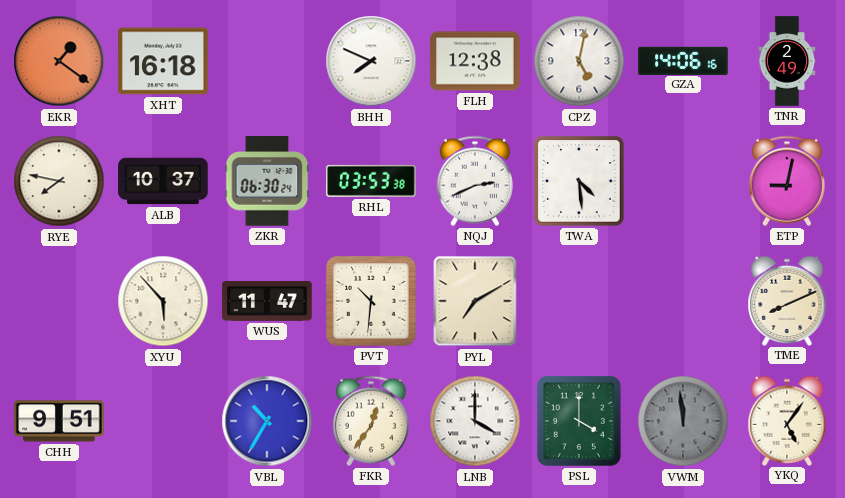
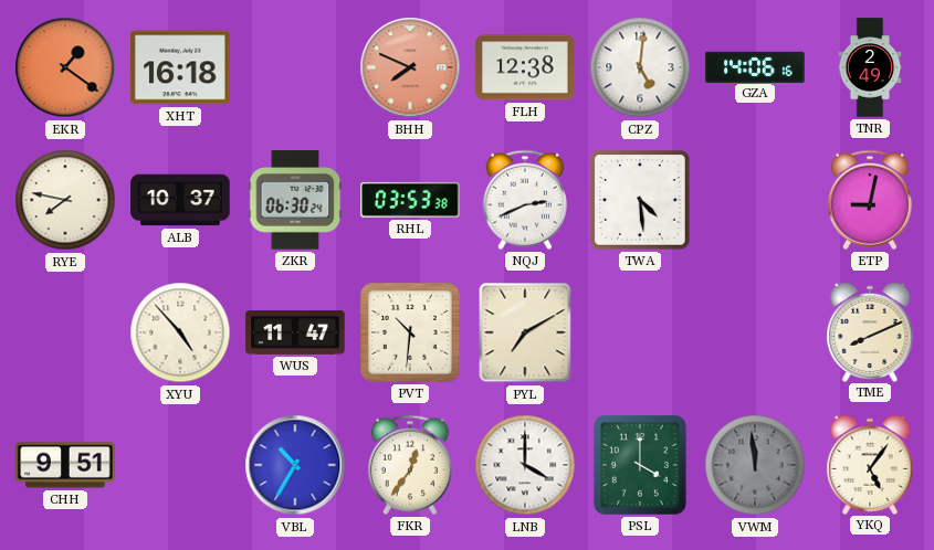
BHH dial: white -> salmon (410, 67)
CPZ: 5:02 -> 5:01 (640, 67)
XYU: 5:53 -> 4:53 (180, 332)
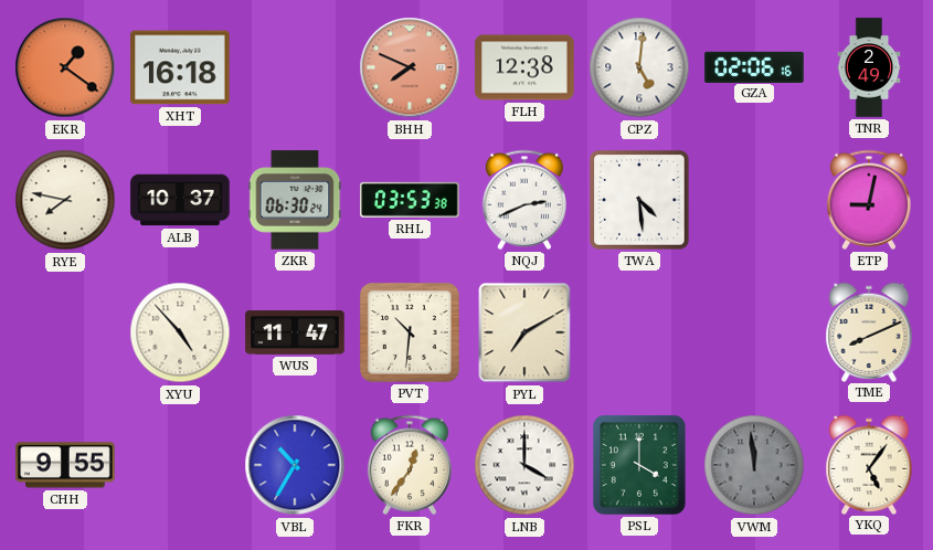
GZA: 14:06 -> 02:06 (754, 66)
CHH: 9:51 -> 9:55 (65, 465)
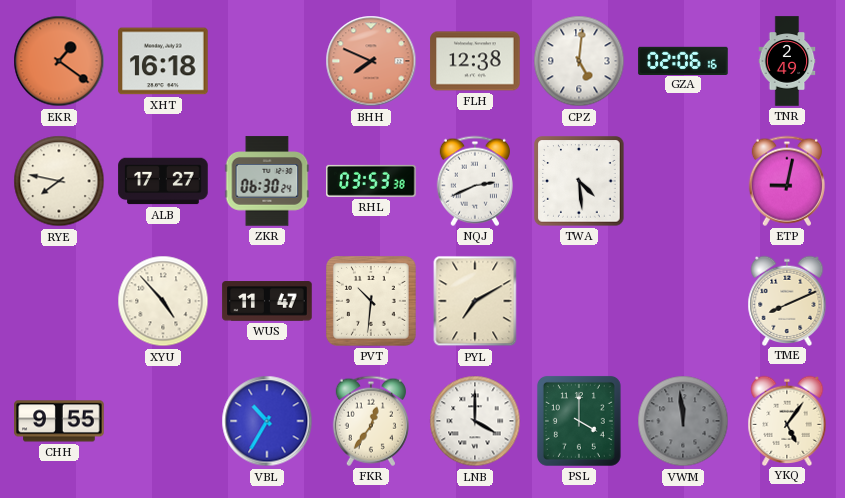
ALB: 10:37 -> 17:27 (163, 181)
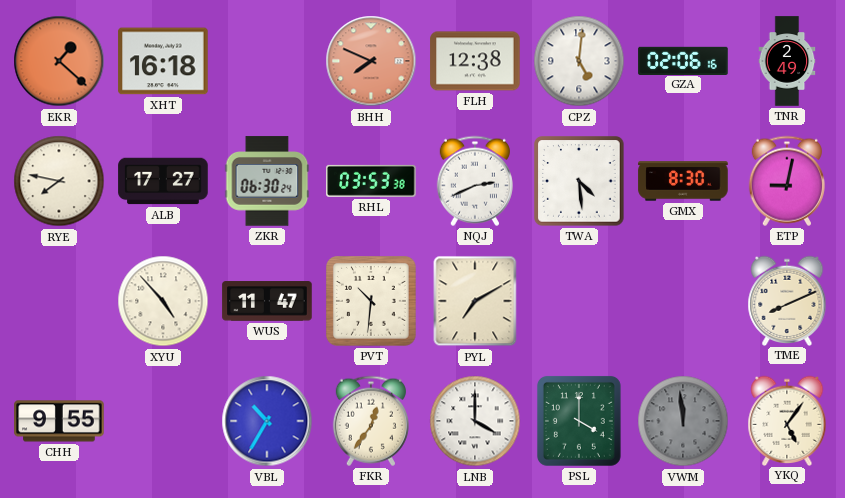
EKR: 1:21 -> 1:22 (59, 61)
GMX: none -> 8:30 (683, 181)
